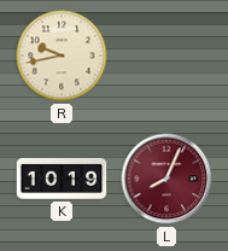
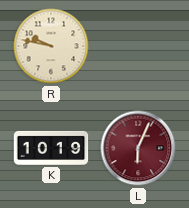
R: 9:43 -> 9:47 (51, 46)
L: 8:04 -> 6:04 (138, 148)
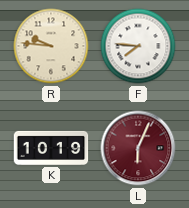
R: 9:47 -> 9:46 (51, 46)
F: none -> 7:46 (138, 46)
